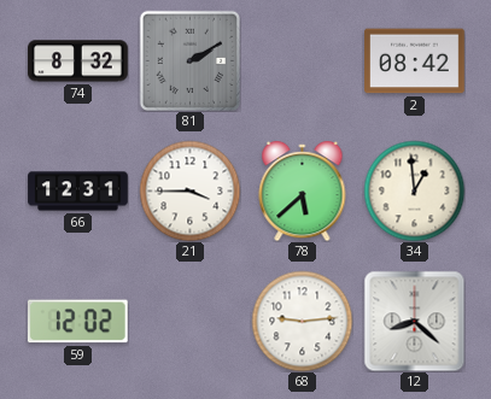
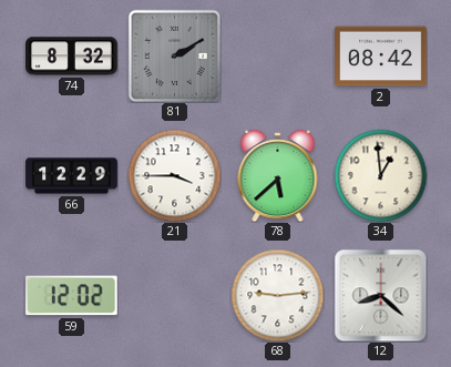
66: 12:31 -> 12:29 (72, 176)
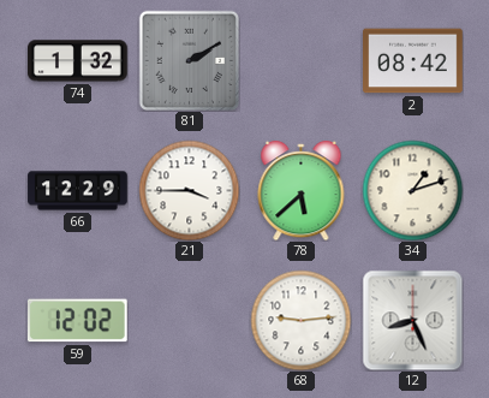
74: 8:32 -> 1:32 (78, 61)
34: 12:59 -> 1:12 (412, 190)
12: 8:22 -> 8:26 (412, 320)
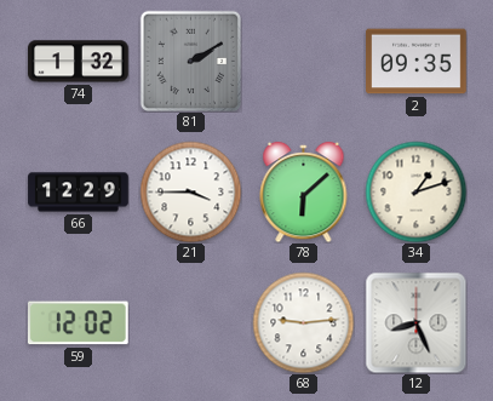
2: 08:42 -> 09:35 (417, 62)
78: 5:38 -> 6:08 (304, 191)
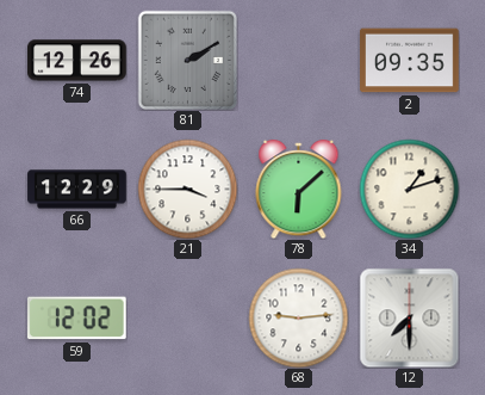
74: 1:32 -> 12:26 (77, 61)
12: 8:26 -> 7:30 (409, 317)
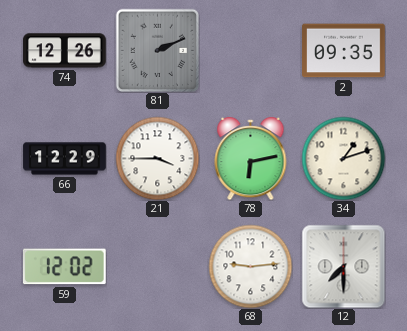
81: 2:10 -> 2:11 (157, 50)
78: 6:08 -> 6:13 (251, 158)
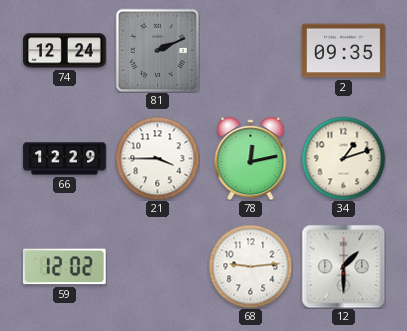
74: 12:26 -> 12:24 (65, 51)
78: 6:13 -> 12:13 (251, 158)
12: 7:30 -> 1:30 (343, 266)
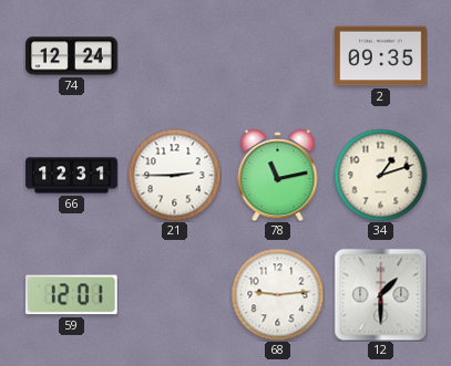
81: 2:11 -> none (157, 50)
66: 12:29 -> 12:31 (72, 176)
21: 3:45 -> 2:45 (174, 175)
78: 12:13 -> 11:13 (278, 175)
59: 12:02 -> 12:01 (71, 295)
